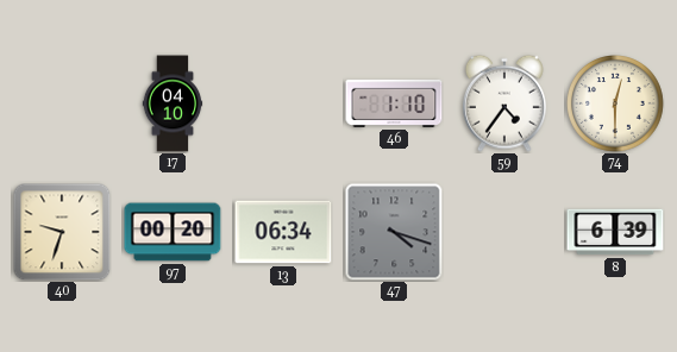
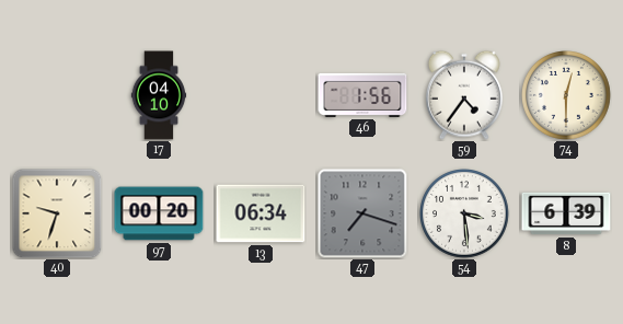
46: 1:10 -> 1:56 (362, 95)
47: 4:18 -> 7:18 (362, 213)
54: none -> 3:29 (465, 215)
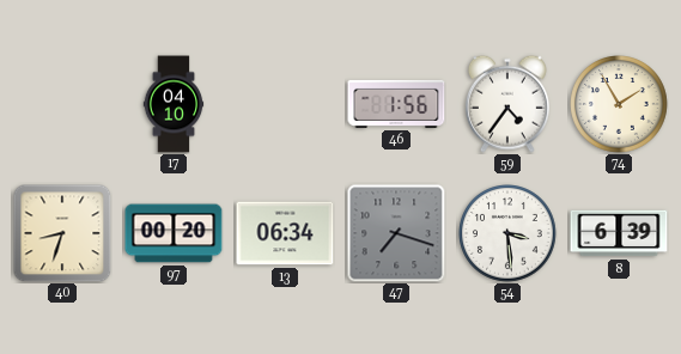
74: 12:30 -> 1:55 (620, 105)
40: 9:33 -> 8:33 (62, 233)
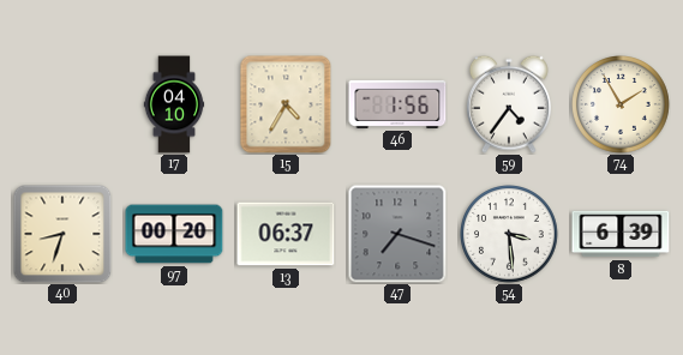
15: none -> 4:35 (286, 104)
13: 06:34 -> 06:37 (286, 234)
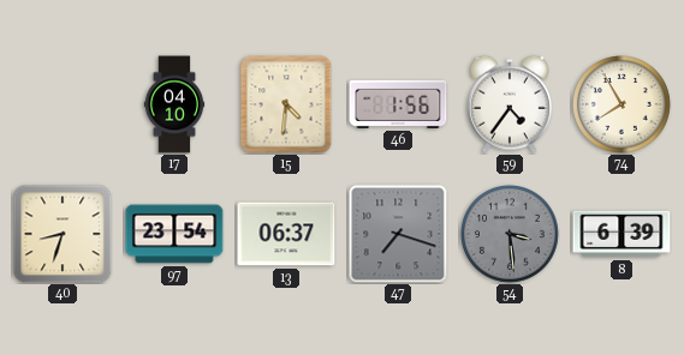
15: 4:35 -> 4:31 (286, 104)
74: 1:55 -> 7:55 (623, 106)
97: 00:20 -> 23:54 (174, 234)
54 dial: white -> grey (511, 235)
